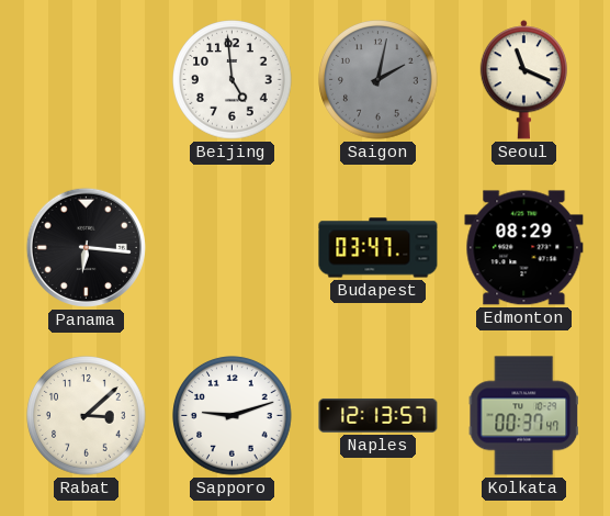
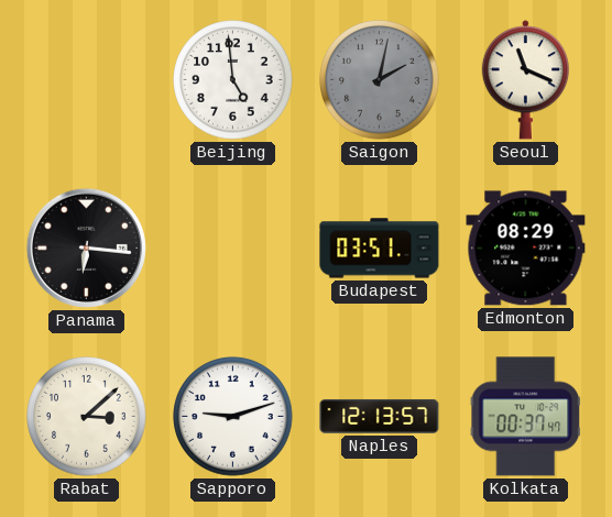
Budapest: 03:47 -> 03:51 (380, 249)
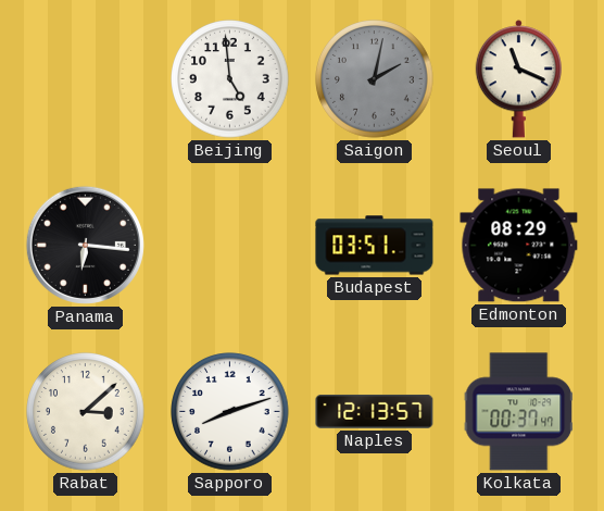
Sapporo: 9:12 -> 8:12 (230, 412)
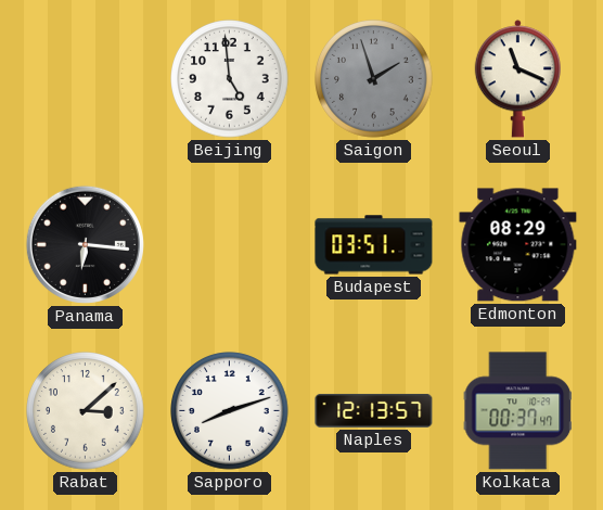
Saigon: 2:02 -> 1:57 (374, 79)
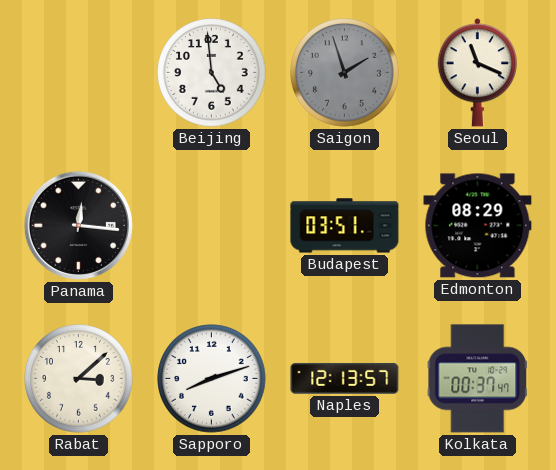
Panama: 6:16 -> 12:16 (78, 225)
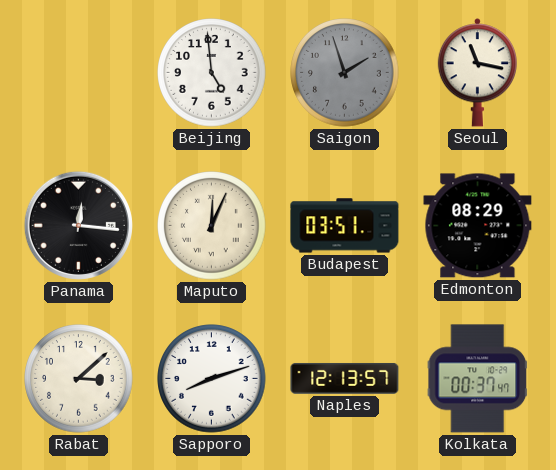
Seoul: 11:19 -> 11:17 (477, 73)
Maputo: none -> 12:04 (212, 226)
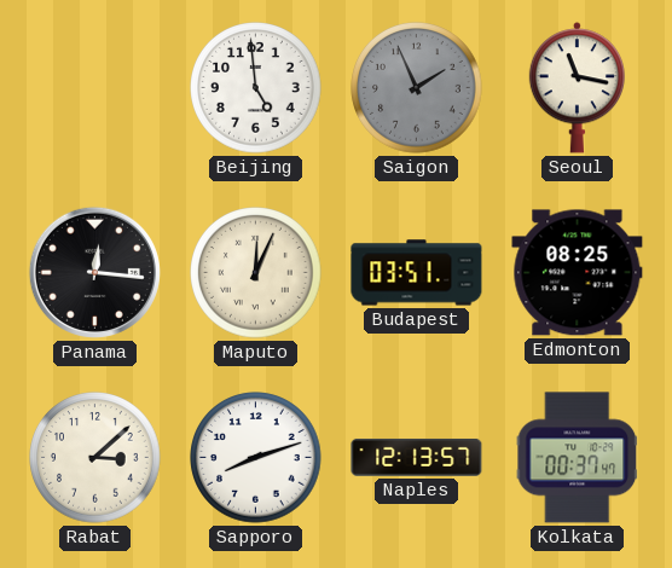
Saigon: 1:57 -> 1:56 (417, 88)
Edmonton: 08:29 -> 08:25 (578, 273)
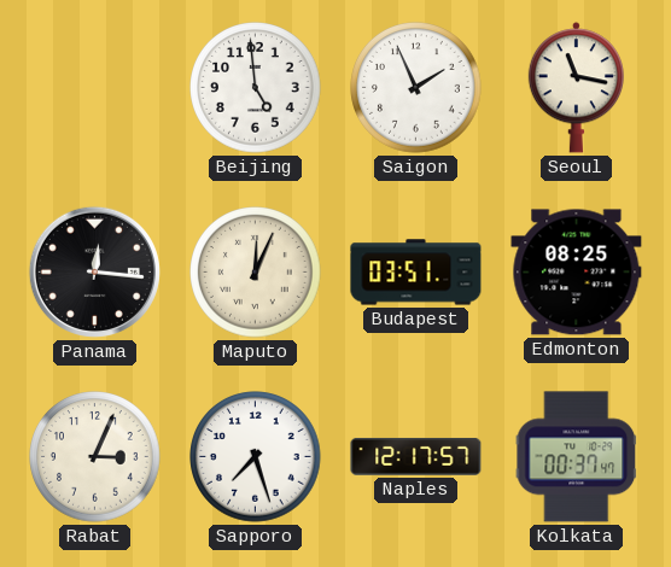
Saigon dial: grey -> white (416, 88)
Rabat: 3:08 -> 3:04 (95, 457)
Sapporo: 8:12 -> 7:27 (256, 457)
Naples: 12:13 -> 12:17 (416, 456)
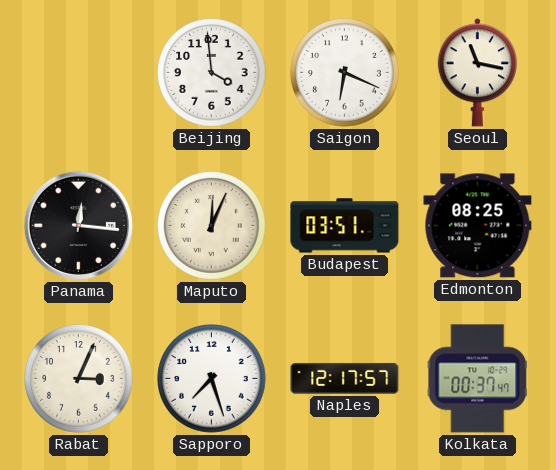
Beijing: 4:59 -> 3:59 (212, 73)
Saigon: 1:56 -> 6:19 (345, 73)
